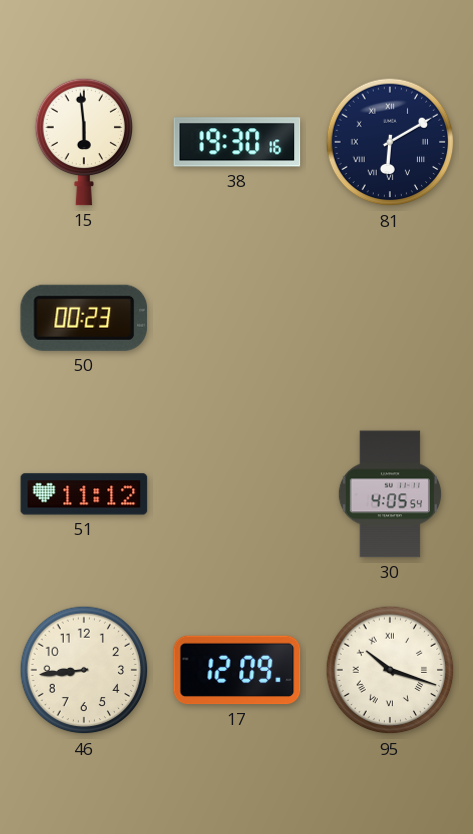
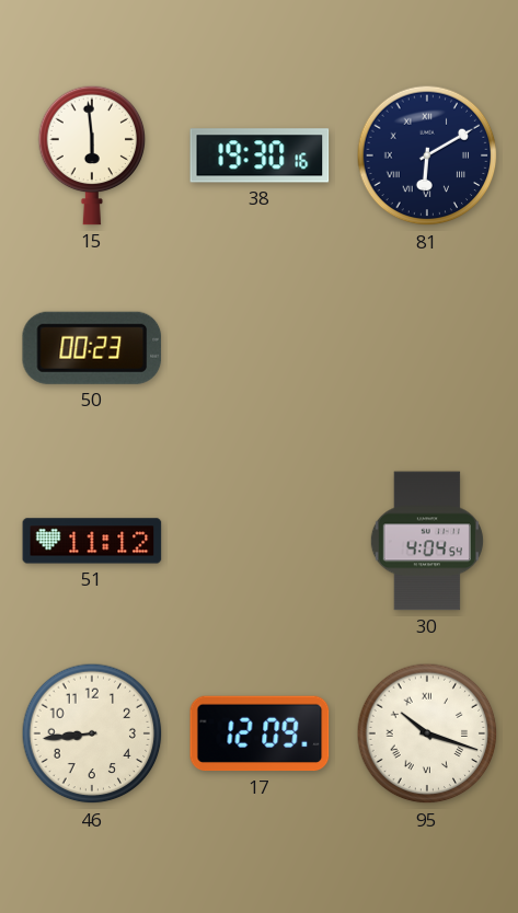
30: 4:05 -> 4:04 (427, 541)
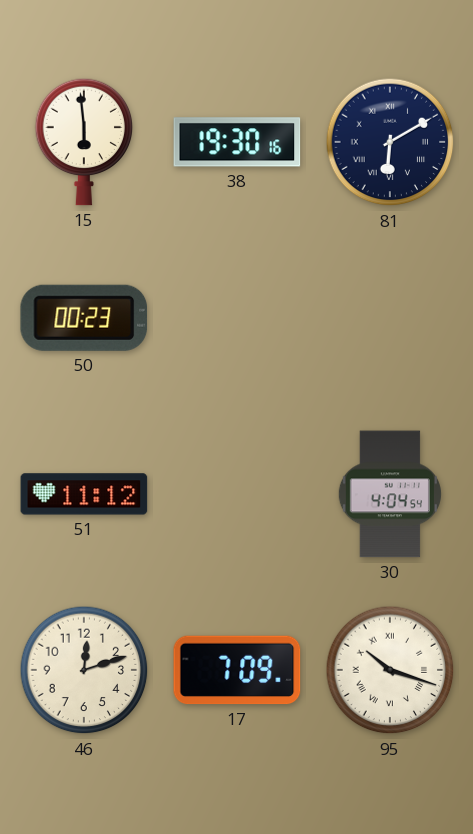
46: 8:44 -> 12:12 (84, 670)
17: 12:09 -> 7:09 (237, 670)
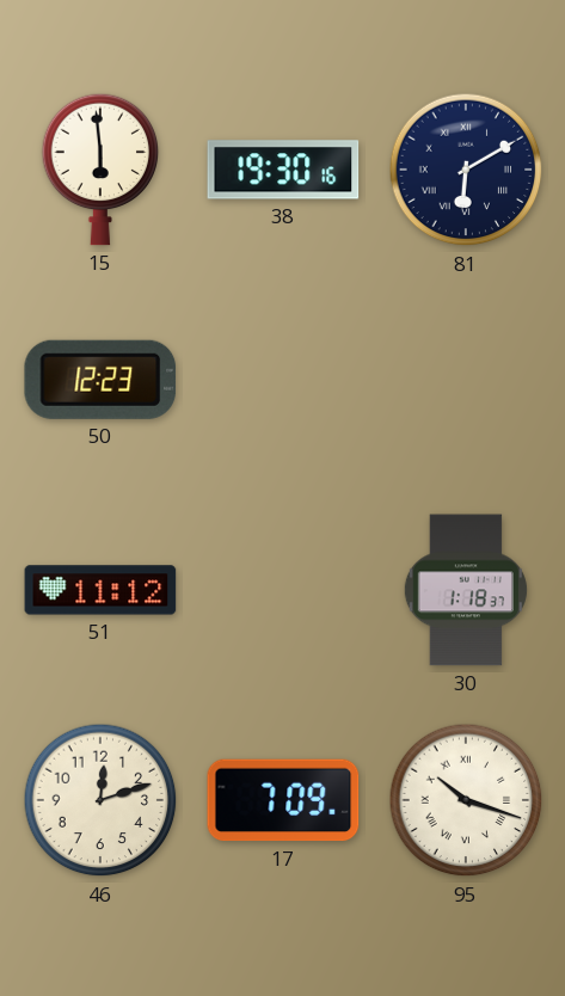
50: 00:23 -> 12:23 (100, 380)
30: 4:04 -> 1:18 (466, 590)
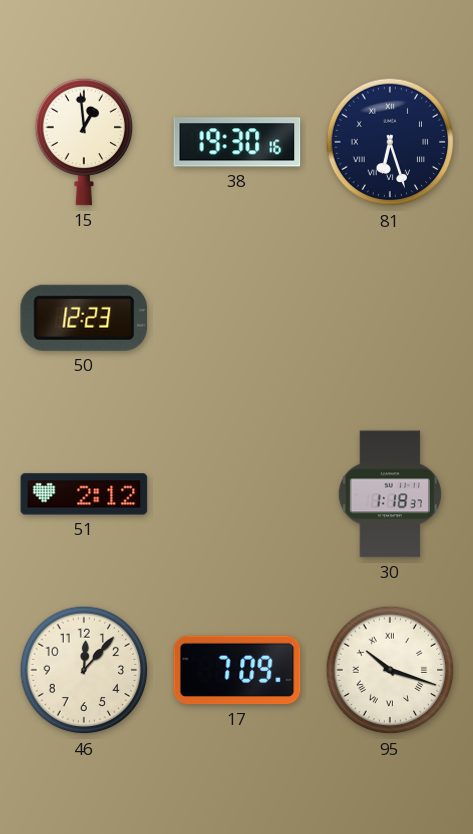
15: 5:59 -> 12:59 (84, 142)
81: 6:10 -> 6:27 (390, 142)
51: 11:12 -> 2:12 (84, 494)
46: 12:12 -> 12:07 (84, 670)
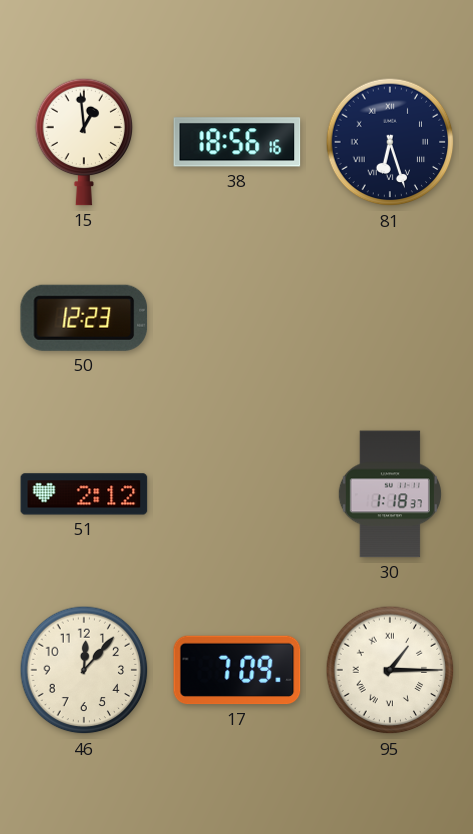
38: 19:30 -> 18:56 (237, 142)
95: 10:18 -> 1:15 (390, 670)
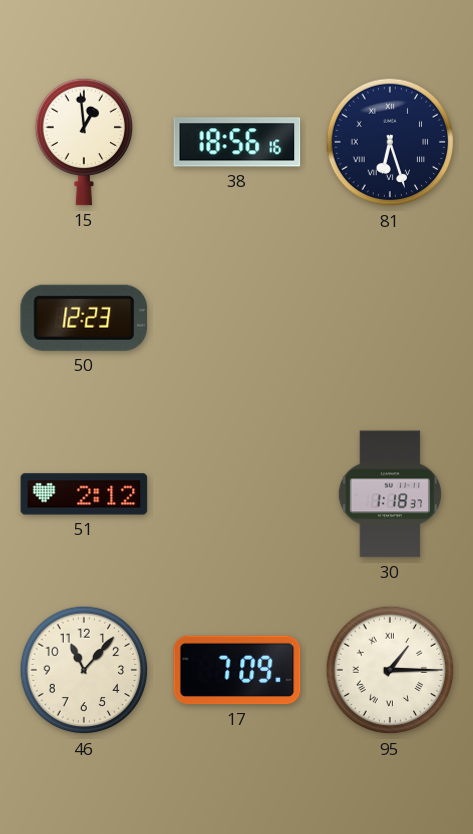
46: 12:07 -> 11:07 (84, 670)
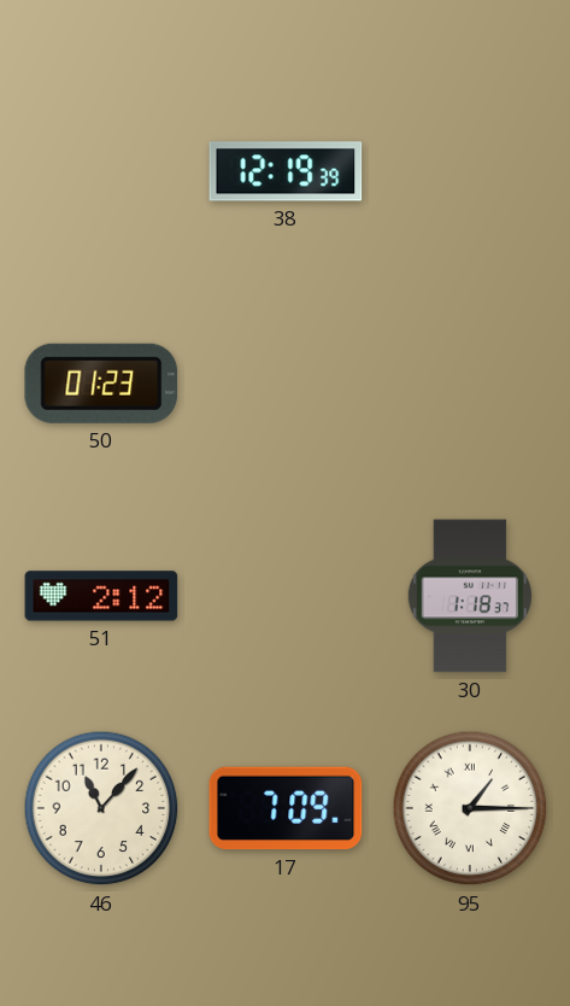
15: 12:59 -> none (84, 142)
38: 18:56 -> 12:19 (286, 171)
81: 6:27 -> none (390, 142)
50: 12:23 -> 01:23 (101, 384)
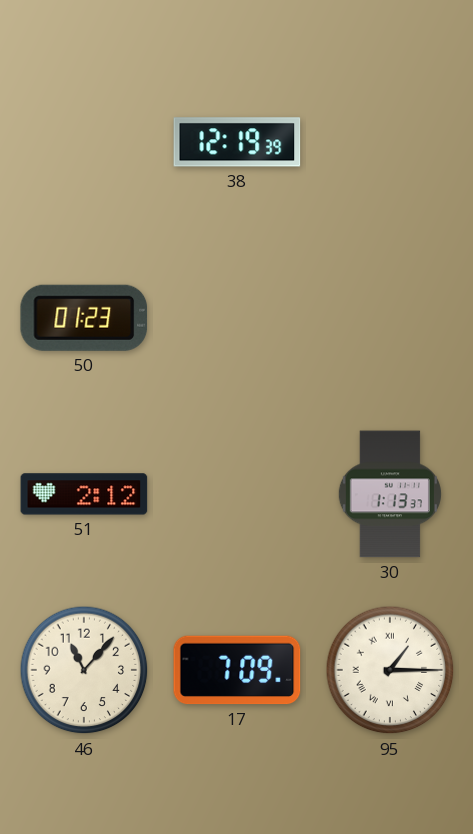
30: 1:18 -> 1:13 (390, 494)
